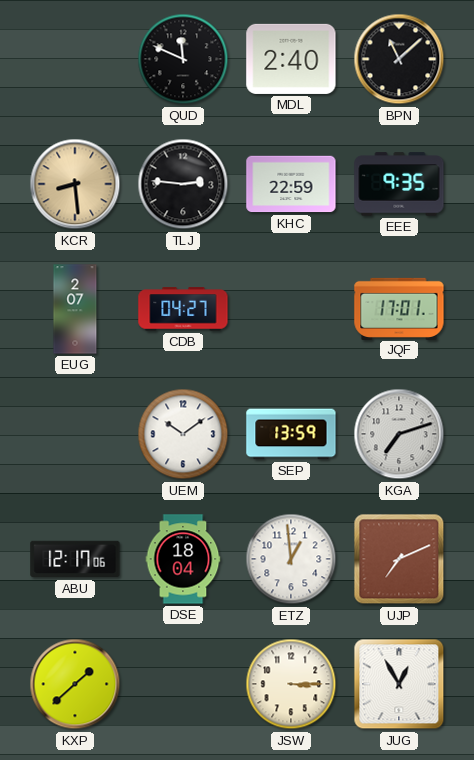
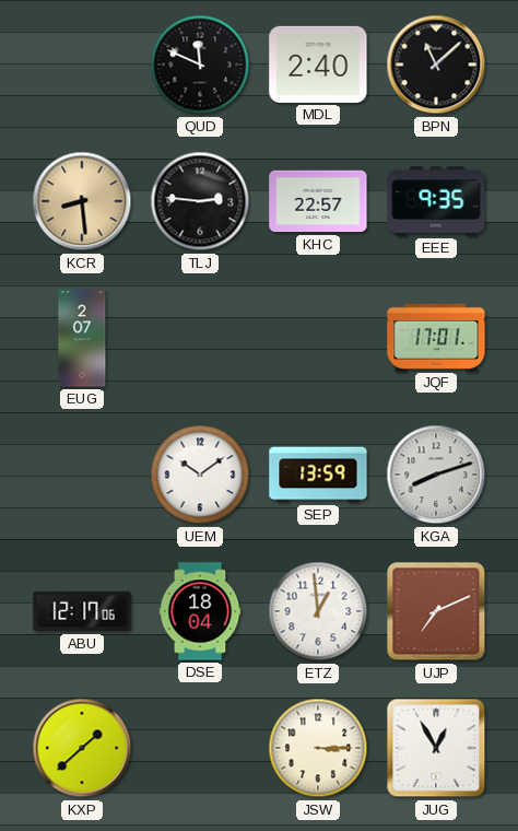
KHC: 22:59 -> 22:57 (318, 201)
CDB: 04:27 -> none (183, 309)
KGA: 7:12 -> 8:12 (436, 475)
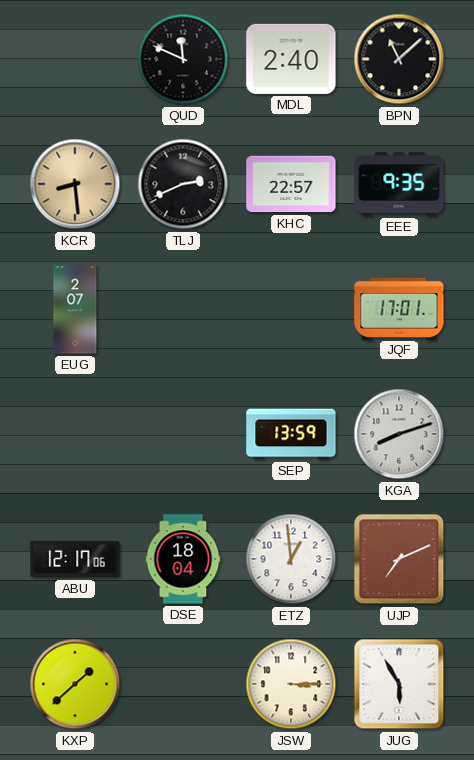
TLJ: 2:46 -> 2:41 (183, 184)
UEM: 10:09 -> none (200, 475)
JUG: 12:55 -> 5:55 (399, 684)
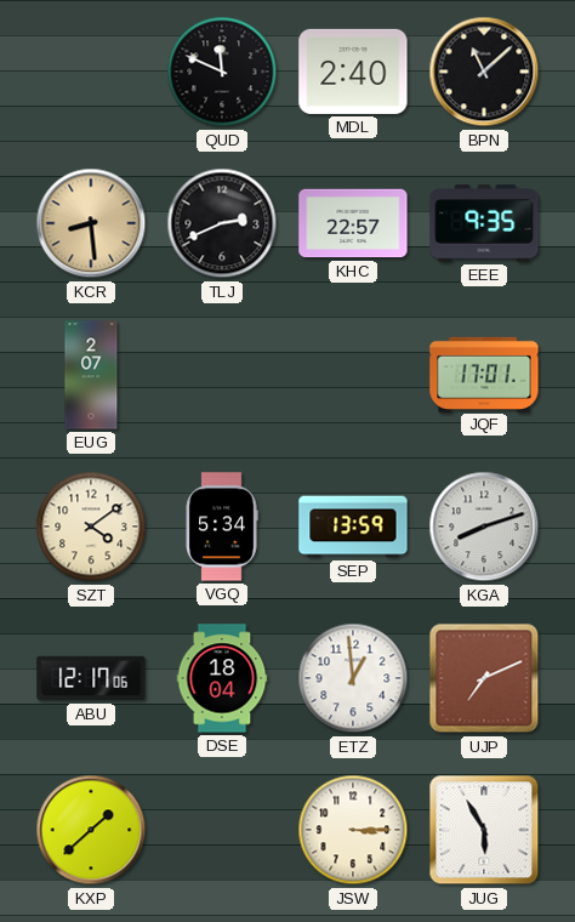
SZT: none -> 4:09 (91, 527)
VGQ: none -> 5:34 (222, 527)
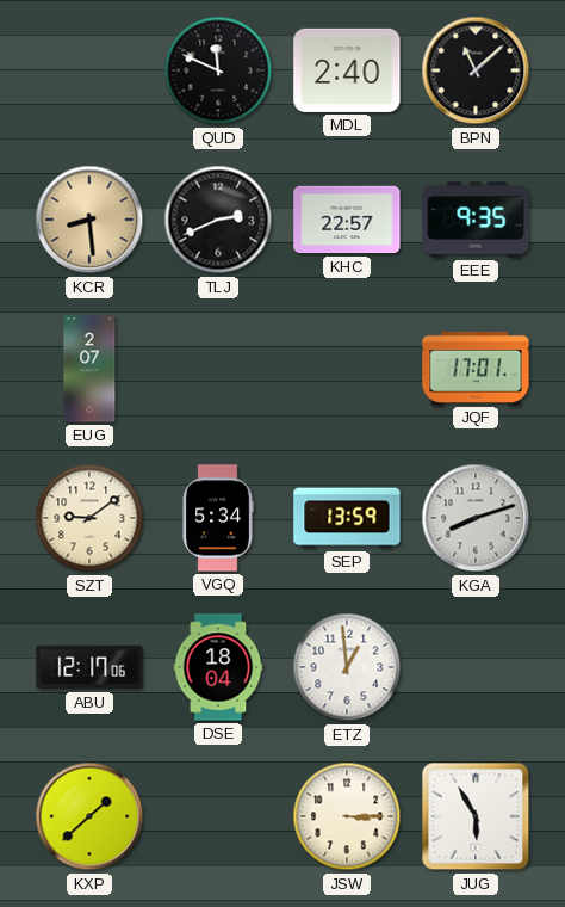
SZT: 4:09 -> 9:09 (89, 518)
UJP: 7:11 -> none (484, 678)
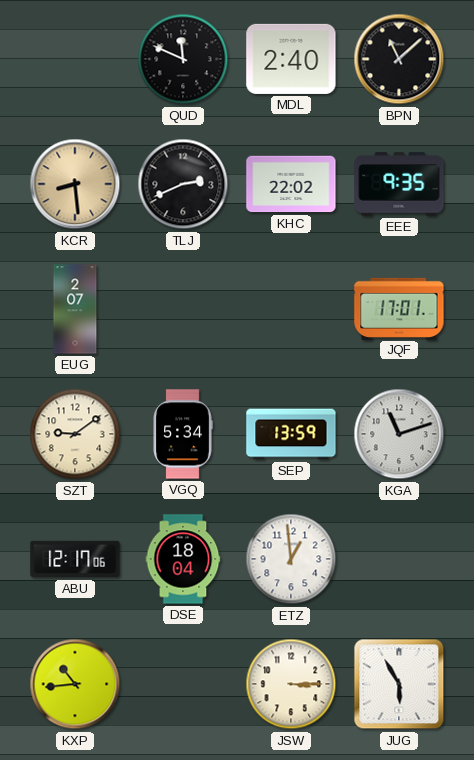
KHC: 22:57 -> 22:02 (291, 184)
KGA: 8:12 -> 11:12 (399, 434)
KXP: 1:38 -> 10:44 (75, 684)
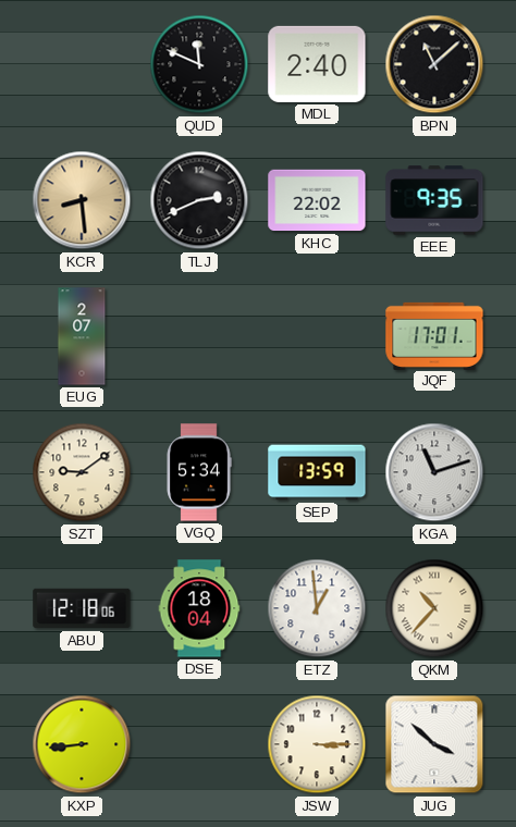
ABU: 12:17 -> 12:18 (82, 608)
QKM: none -> 10:37 (434, 608)
KXP: 10:44 -> 8:44 (82, 744)
JUG: 5:55 -> 3:52 (434, 744)
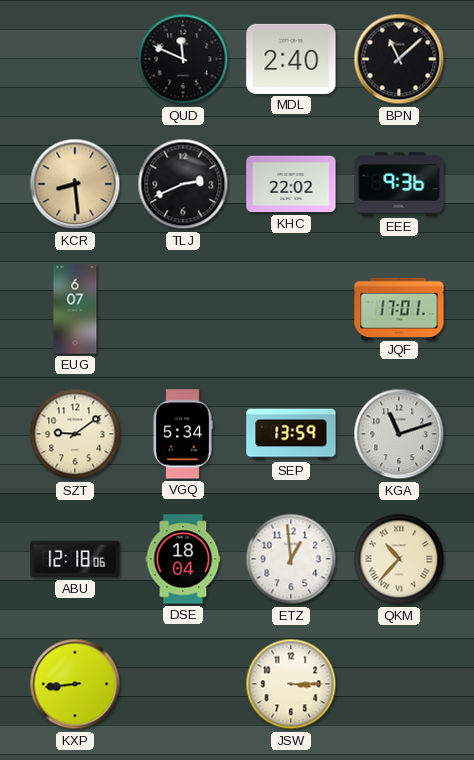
EEE: 9:35 -> 9:36 (399, 184)
EUG: 2:07 -> 6:07 (75, 309)
JUG: 3:52 -> none (434, 744)
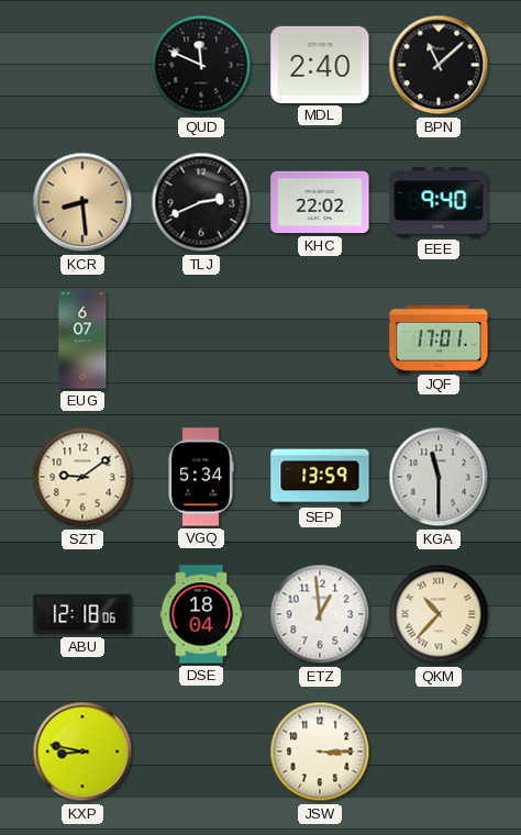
EEE: 9:36 -> 9:40 (439, 202)
KGA: 11:12 -> 11:30 (439, 477)
KXP: 8:44 -> 8:47 (82, 751)
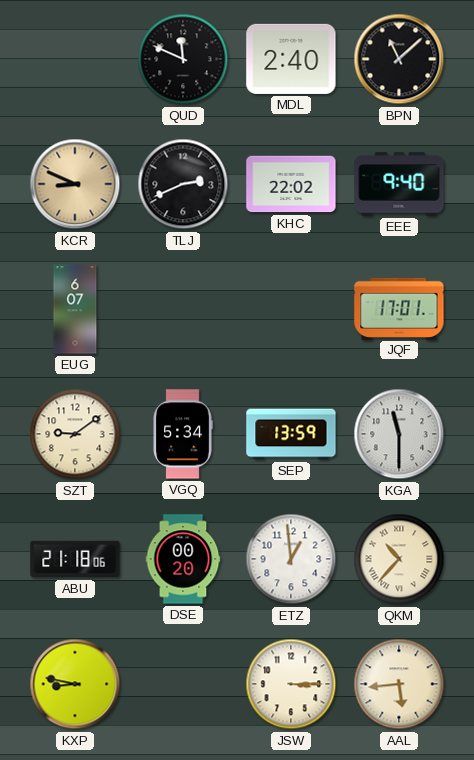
KCR: 8:29 -> 8:49 (75, 184)
ABU: 12:18 -> 21:18 (75, 559)
DSE: 18:04 -> 00:20 (183, 559)
AAL: none -> 5:44 (399, 684)
